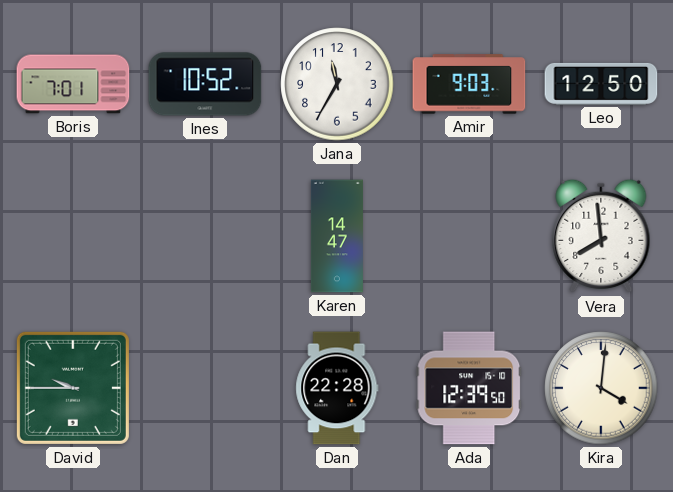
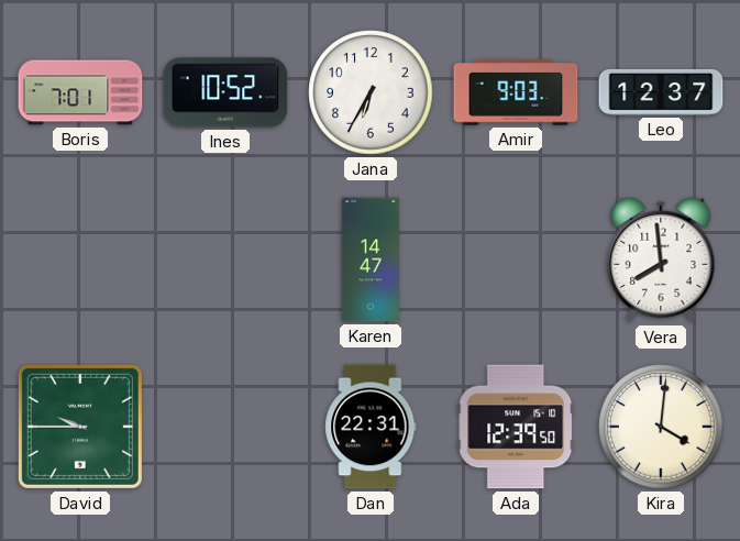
Jana: 11:35 -> 6:35 (371, 92)
Leo: 12:50 -> 12:37 (661, 92)
Dan: 22:28 -> 22:31 (371, 427)
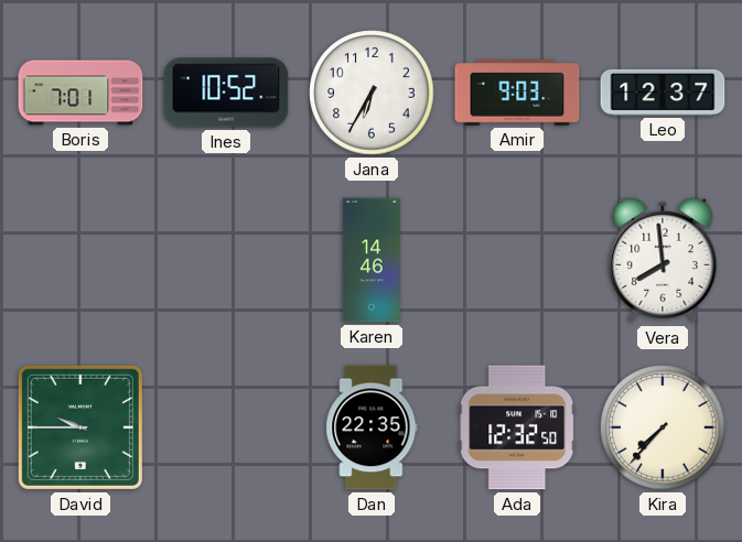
Karen: 14:47 -> 14:46 (372, 260)
Dan: 22:31 -> 22:35 (372, 427)
Ada: 12:39 -> 12:32 (517, 427)
Kira: 4:01 -> 7:37 (663, 427)
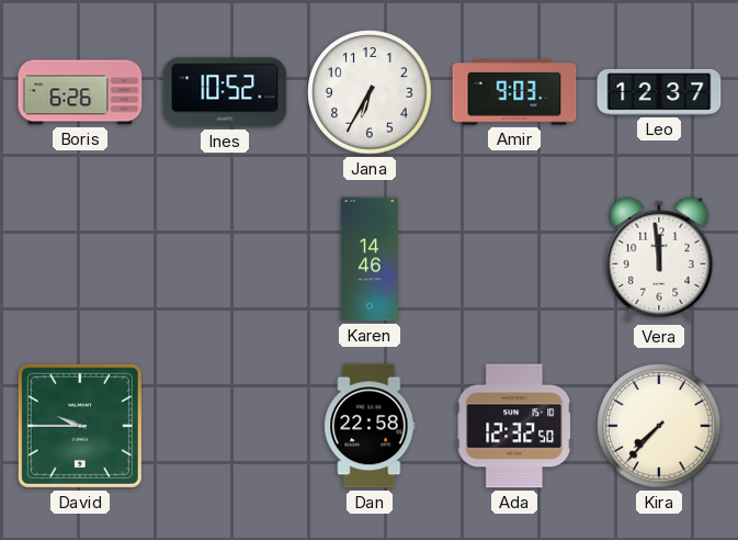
Boris: 7:01 -> 6:26 (80, 92)
Vera: 7:59 -> 11:59 (659, 259)
Dan: 22:35 -> 22:58 (370, 426)
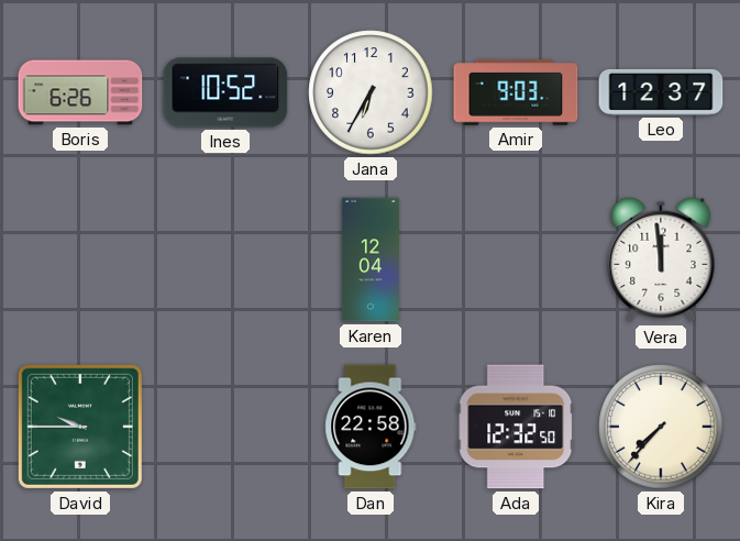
Karen: 14:46 -> 12:04 (371, 260)
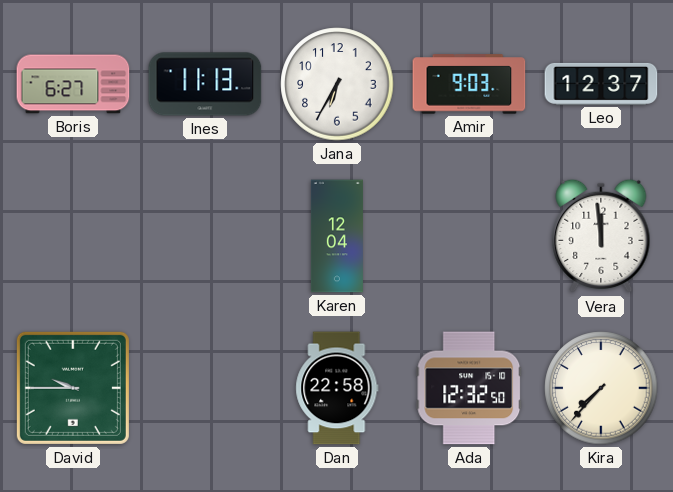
Boris: 6:26 -> 6:27 (73, 84)
Ines: 10:52 -> 11:13 (205, 84)
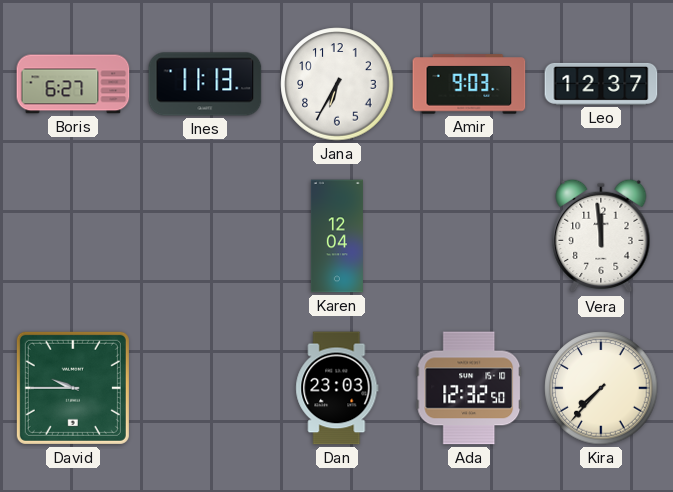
Dan: 22:58 -> 23:03 (337, 388)
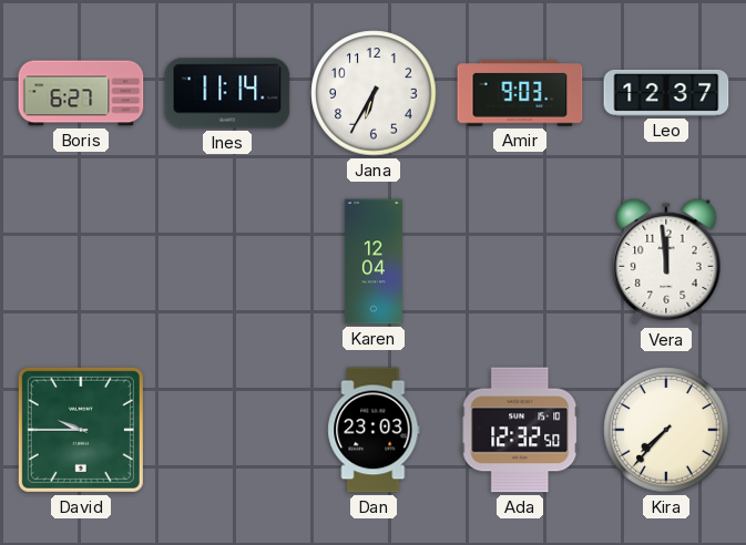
Ines: 11:13 -> 11:14 (227, 93)
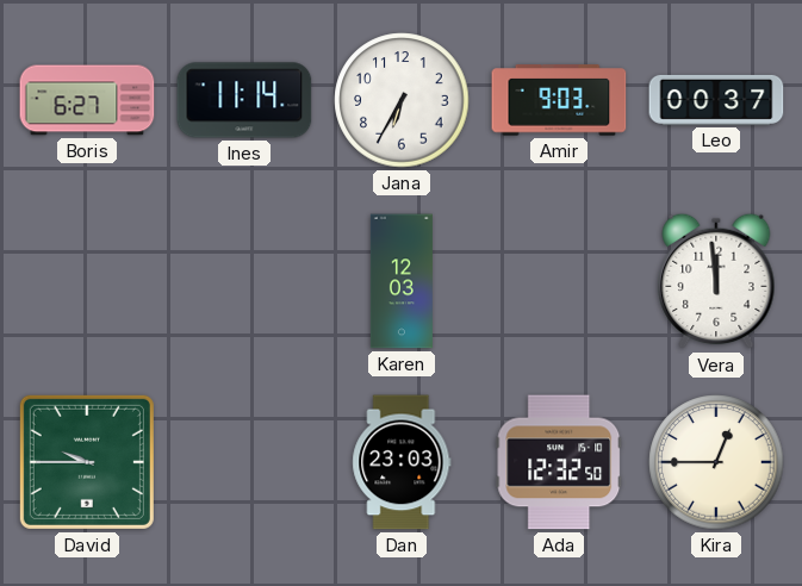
Leo: 12:37 -> 00:37 (716, 100)
Karen: 12:04 -> 12:03 (402, 281)
Kira: 7:37 -> 12:45 (716, 462)
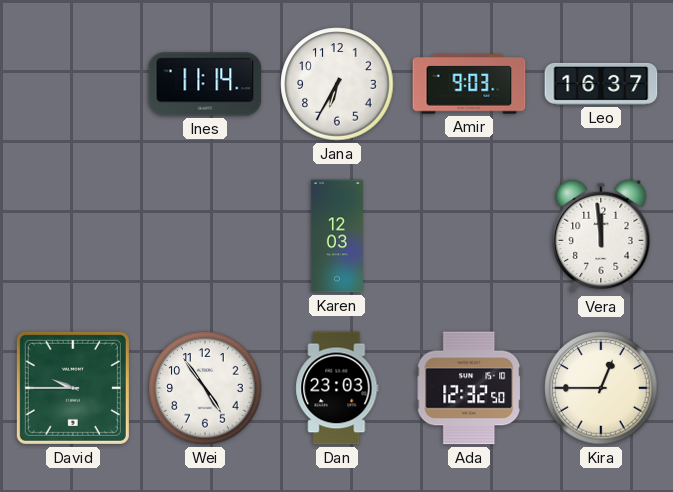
Boris: 6:27 -> none (87, 100)
Leo: 00:37 -> 16:37 (601, 84)
Wei: none -> 4:54 (205, 388)
